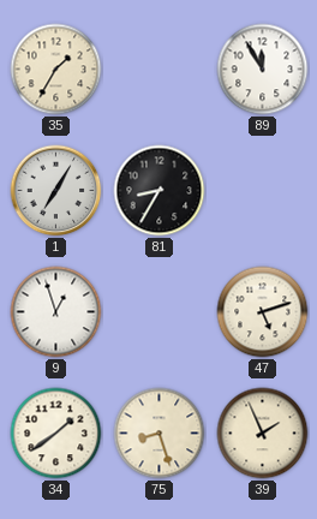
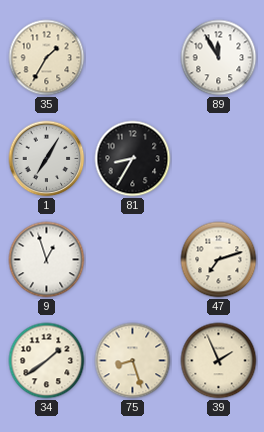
47: 5:12 -> 7:12 (219, 260)
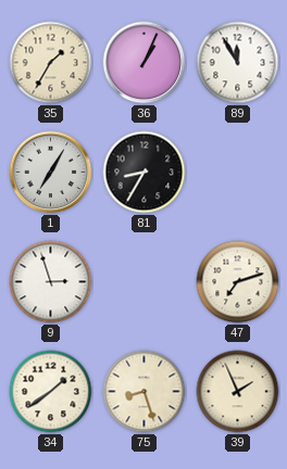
36: none -> 1:04 (145, 63)
9: 12:57 -> 2:57 (51, 282)
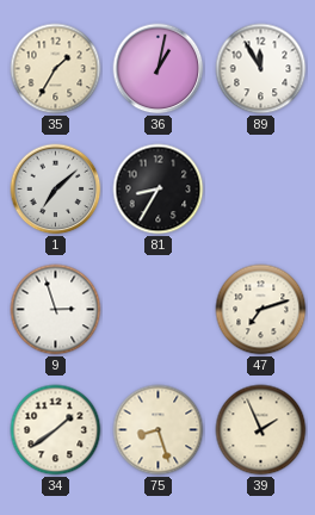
36: 1:04 -> 1:02 (159, 69)
1: 7:05 -> 7:08 (56, 190)
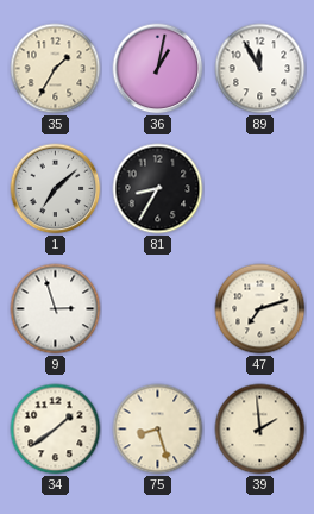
39: 1:56 -> 1:59 (260, 430)
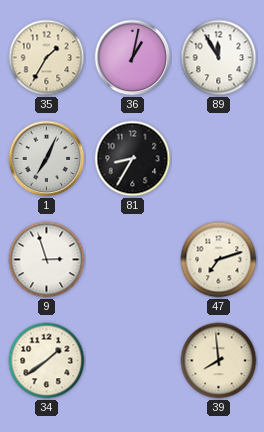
1: 7:08 -> 7:04 (47, 159)
75: 8:27 -> none (158, 430)
39: 1:59 -> 7:59 (219, 361)
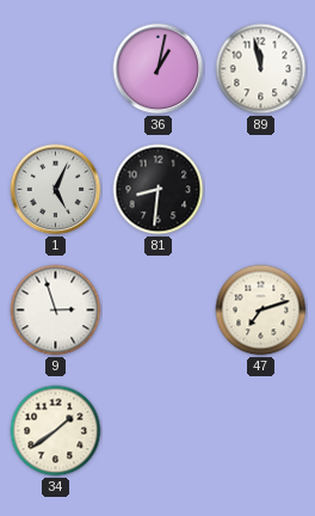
35: 1:35 -> none (47, 58)
89: 11:55 -> 11:58 (261, 69)
1: 7:04 -> 5:04 (56, 190)
81: 8:35 -> 8:31 (159, 190)
39: 7:59 -> none (219, 361)
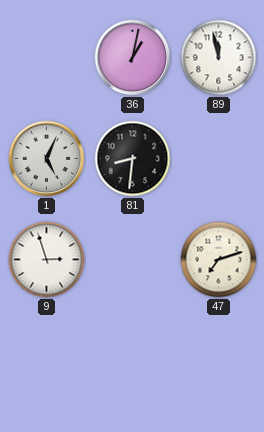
34: 1:39 -> none (56, 431)
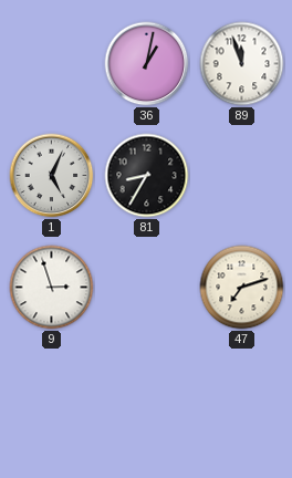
89: 11:58 -> 11:57 (242, 64)
81: 8:31 -> 8:35 (147, 176)
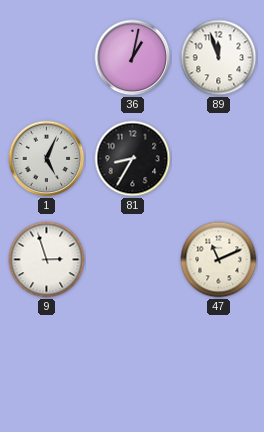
47: 7:12 -> 11:11 (219, 260)
